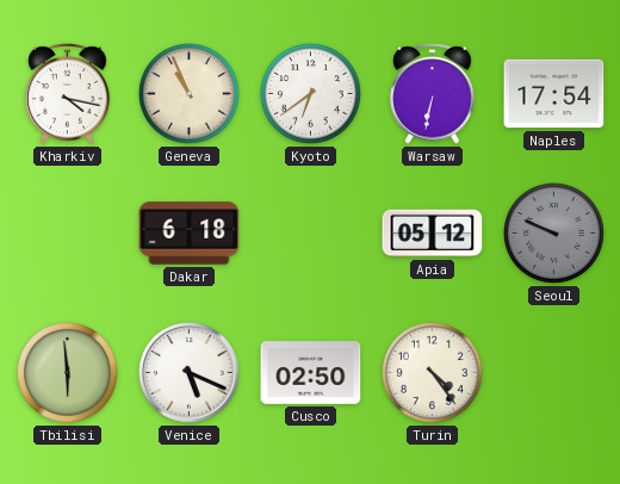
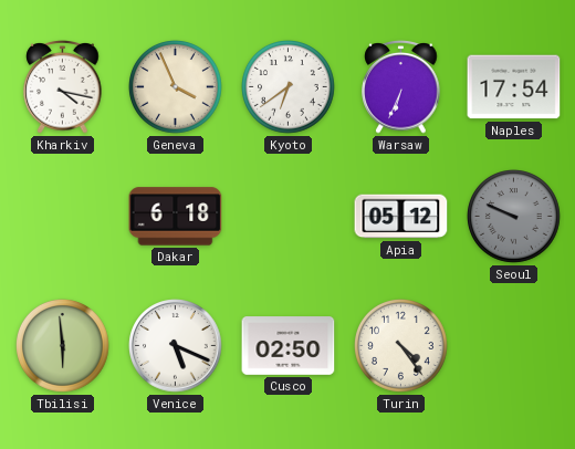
Geneva: 10:56 -> 3:56 (176, 87)
Warsaw: 6:32 -> 6:34 (401, 87)
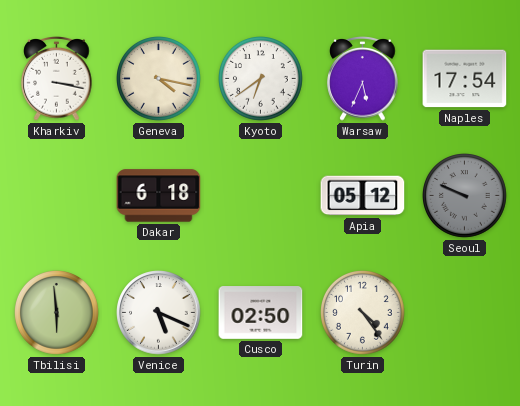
Kharkiv: 4:17 -> 3:17 (57, 79)
Geneva: 3:56 -> 4:17 (159, 79)
Warsaw: 6:34 -> 5:34 (363, 79)
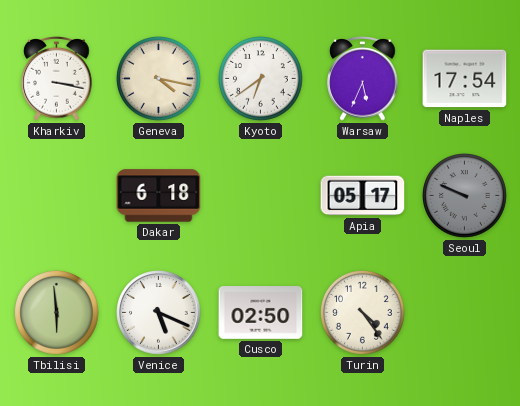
Apia: 05:12 -> 05:17 (363, 196)
